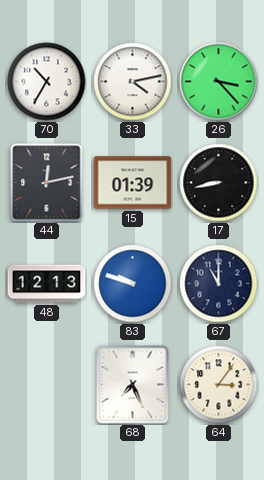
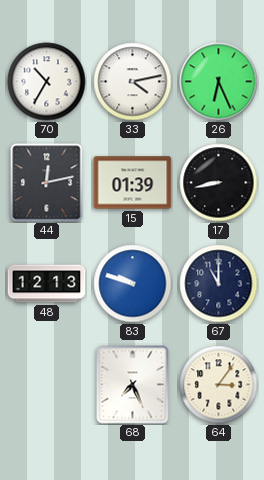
26: 3:23 -> 6:26 (219, 82)
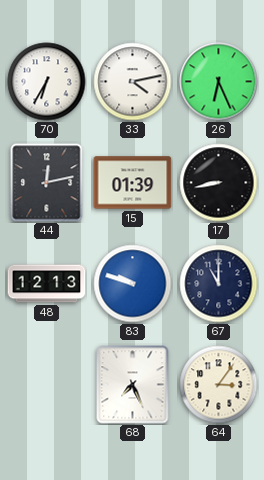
70: 10:35 -> 6:35 (47, 82)
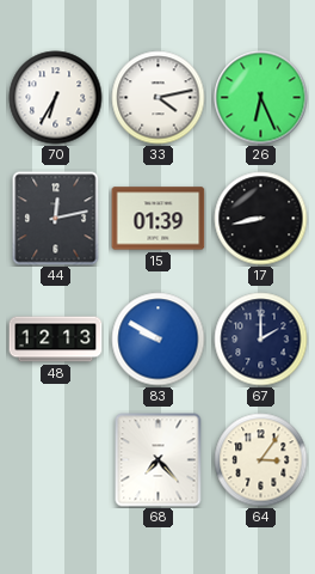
83: 9:48 -> 9:50 (159, 340)
67: 11:00 -> 2:00 (261, 340)
68: 7:26 -> 7:23 (159, 460)
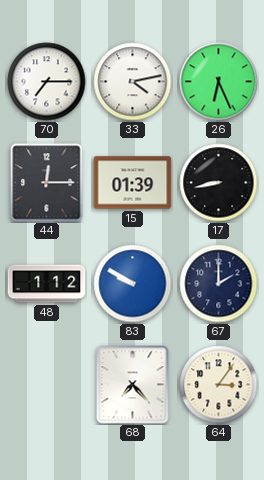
70: 6:35 -> 7:15 (47, 82)
44: 12:13 -> 12:15 (47, 183)
48: 12:13 -> 1:12 (47, 284)
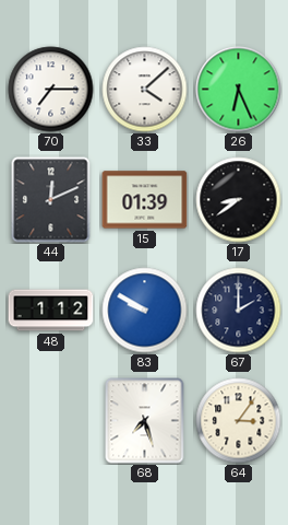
33: 4:13 -> 4:08 (145, 90)
44: 12:15 -> 12:11 (51, 200)
17: 8:43 -> 8:39 (239, 200)
68: 7:23 -> 7:27 (145, 421)
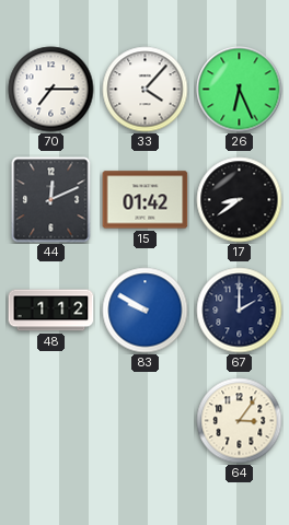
33: 4:08 -> 4:07 (146, 90)
15: 01:39 -> 01:42 (146, 200)
68: 7:27 -> none (145, 421)
